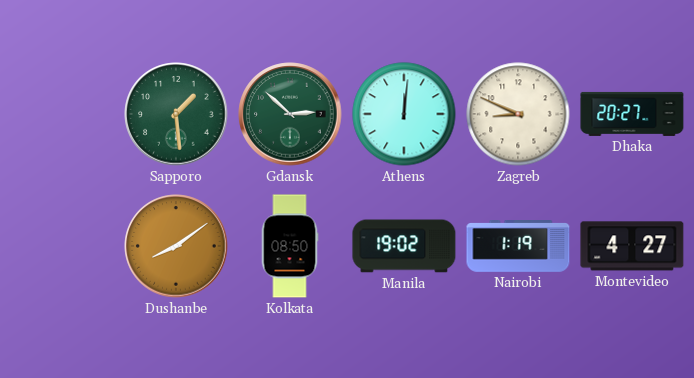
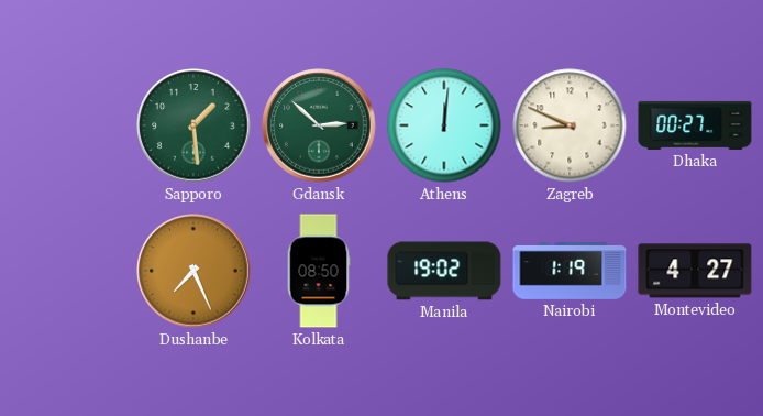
Dhaka: 20:27 -> 00:27 (695, 125)
Dushanbe: 8:09 -> 7:26 (193, 271)
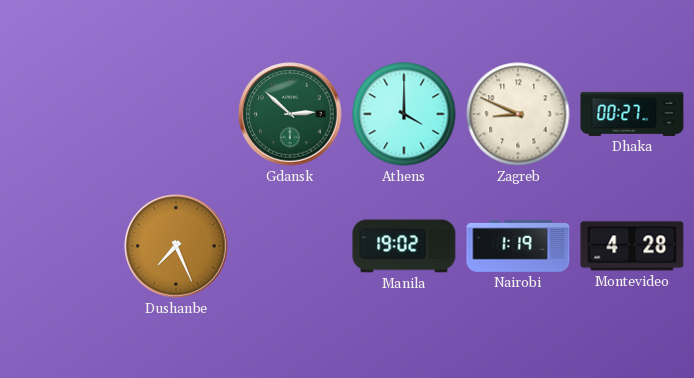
Sapporo: 1:29 -> none (193, 125)
Athens: 12:01 -> 4:00 (404, 114)
Kolkata: 08:50 -> none (319, 271)
Montevideo: 4:27 -> 4:28 (632, 246)
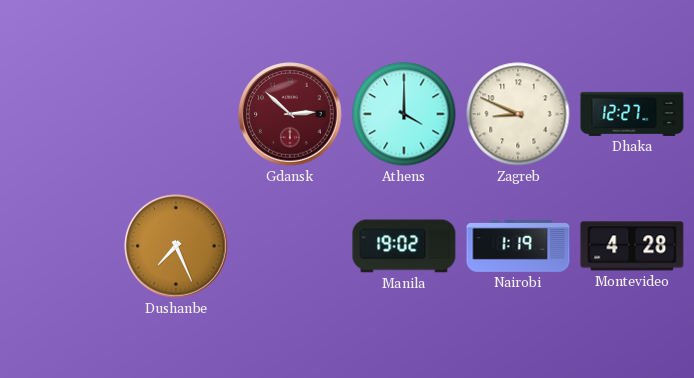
Gdansk dial: green -> burgundy (290, 114)
Dhaka: 00:27 -> 12:27 (632, 114)
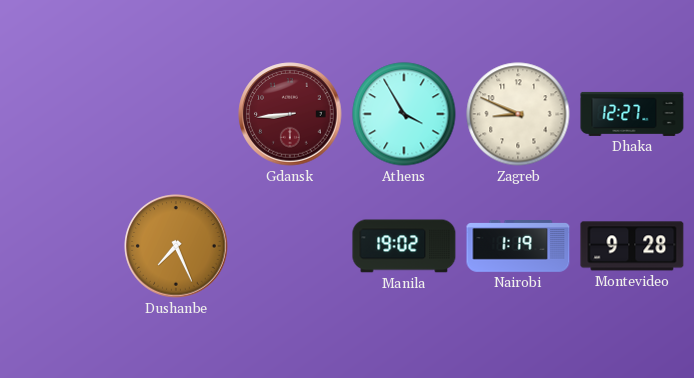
Gdansk: 2:52 -> 8:44 (290, 114)
Athens: 4:00 -> 3:55 (404, 114)
Montevideo: 4:28 -> 9:28 (632, 246)
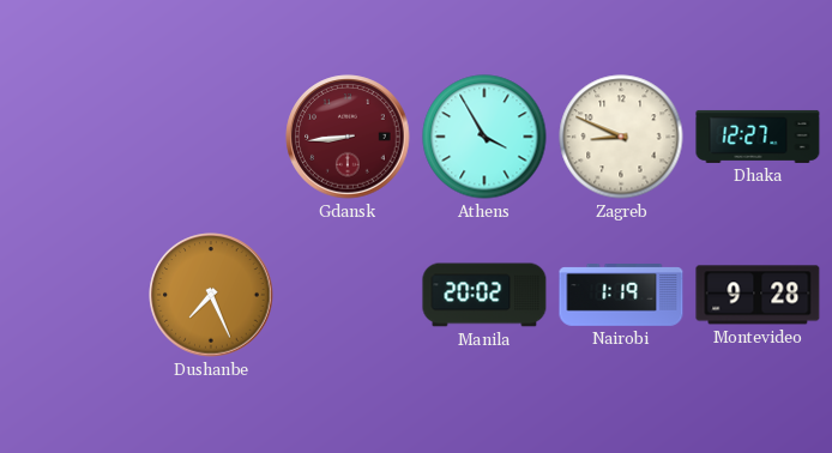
Manila: 19:02 -> 20:02 (484, 295)
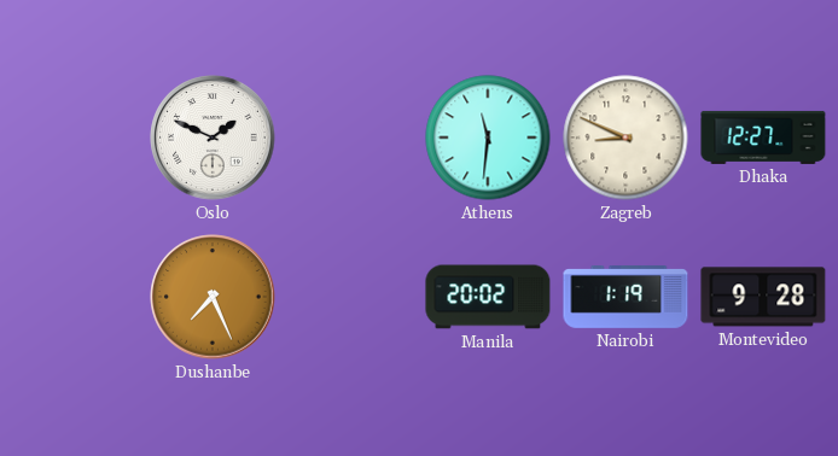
Oslo: none -> 1:49 (213, 138)
Gdansk: 8:44 -> none (348, 137)
Athens: 3:55 -> 11:31 (488, 138)
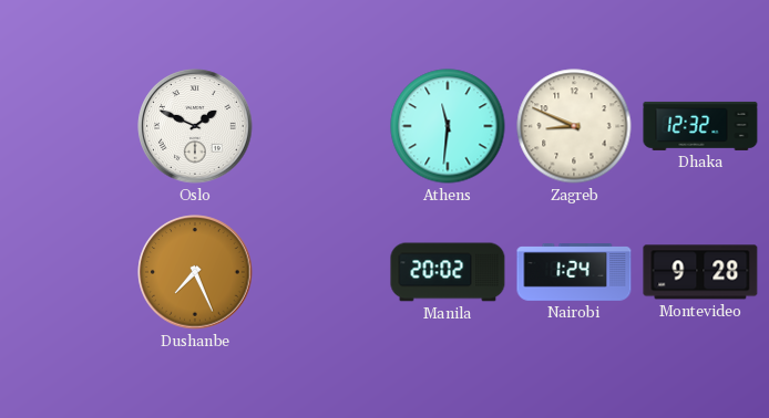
Dhaka: 12:27 -> 12:32 (700, 126)
Nairobi: 1:19 -> 1:24 (574, 273)
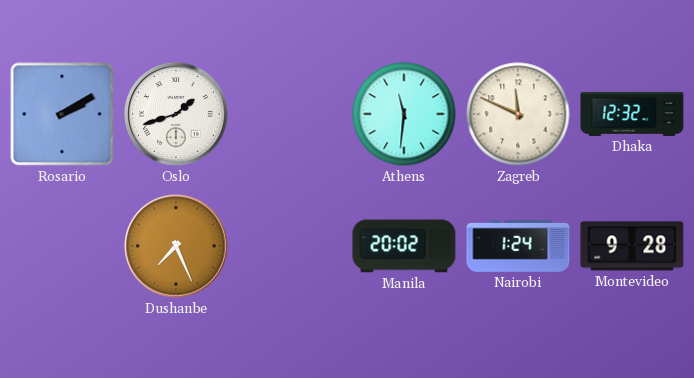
Rosario: none -> 2:10 (62, 114)
Oslo: 1:49 -> 1:42 (176, 114)
Zagreb: 8:49 -> 11:49 (518, 114)
